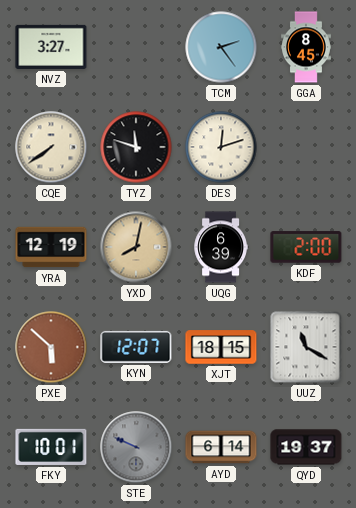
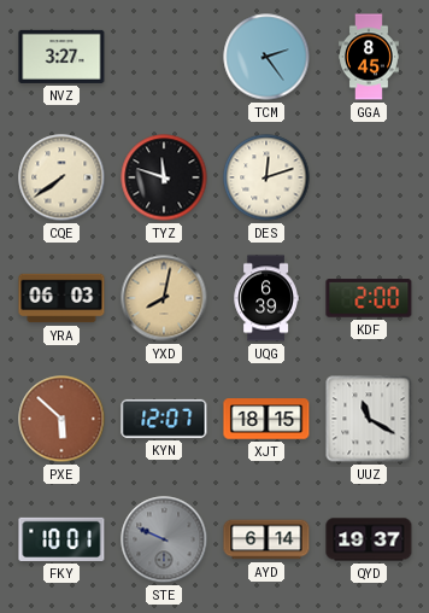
YRA: 12:19 -> 06:03 (61, 298)
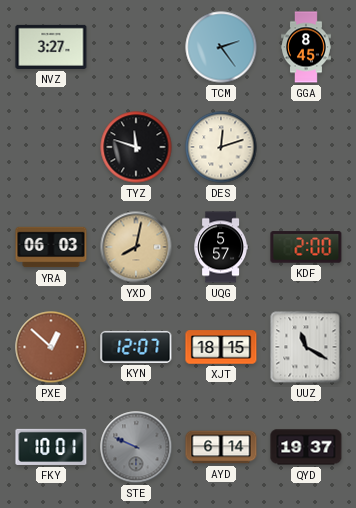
CQE: 7:39 -> none (61, 177)
UQG: 6:39 -> 5:57 (221, 247)
PXE: 5:52 -> 12:52 (51, 347)
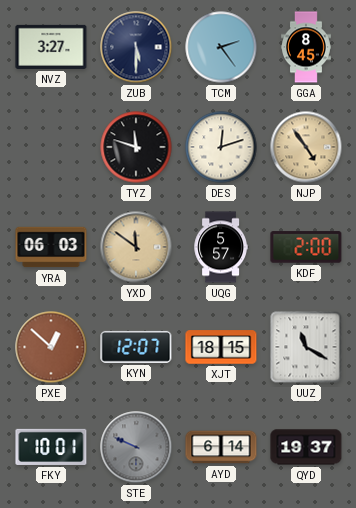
ZUB: none -> 5:30 (136, 47)
NJP: none -> 4:54 (306, 147)
YXD: 8:02 -> 11:51 (136, 247)
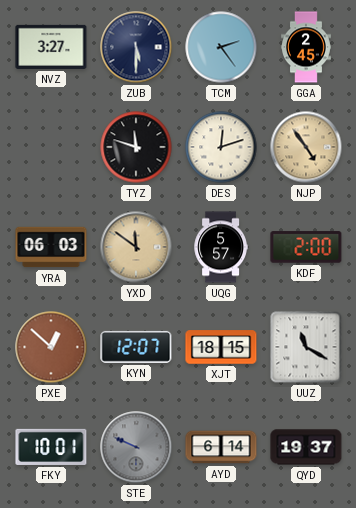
GGA: 8:45 -> 2:45 (307, 47)
